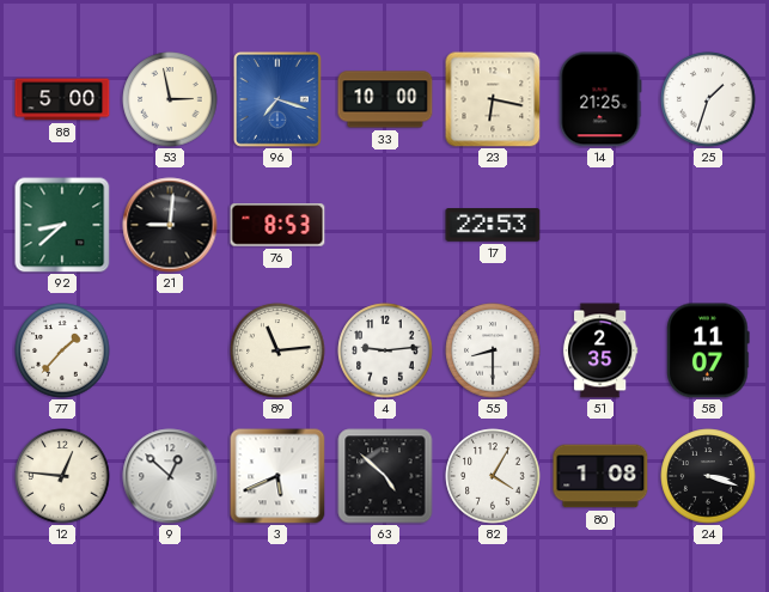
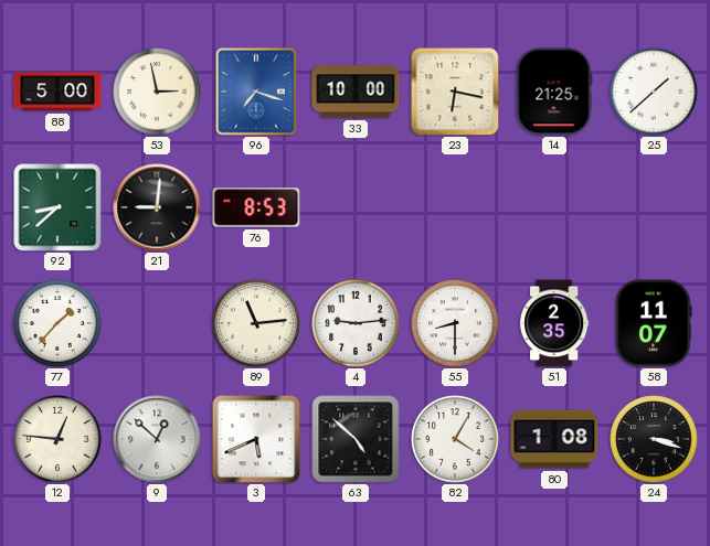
25: 1:33 -> 1:38 (654, 92)
17: 22:53 -> none (493, 226)
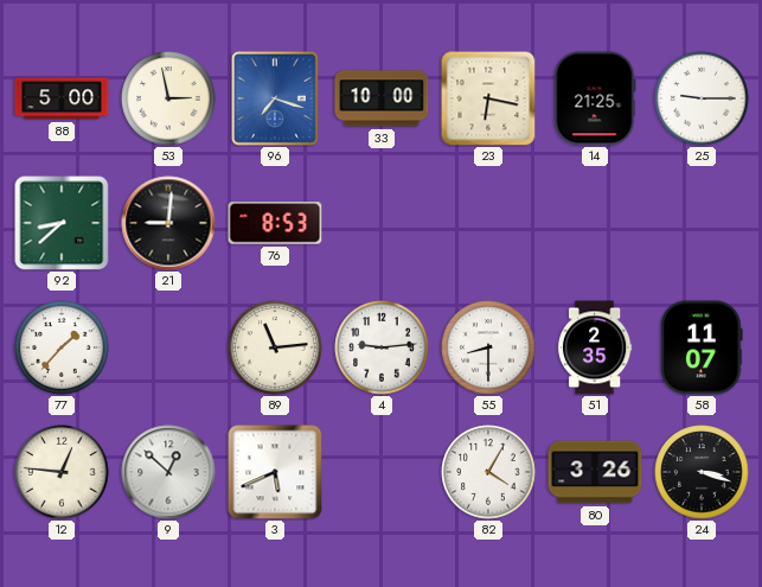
25: 1:38 -> 9:15 (702, 98)
63: 4:52 -> none (356, 439)
80: 1:08 -> 3:26 (595, 472)
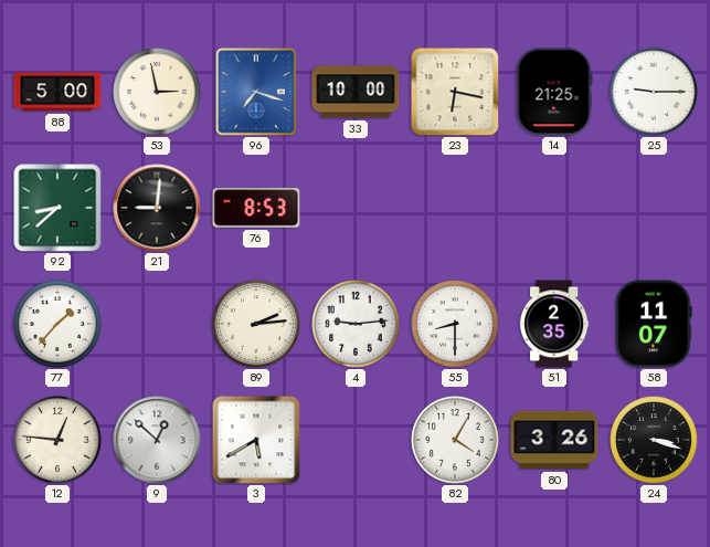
89: 11:14 -> 2:14 (256, 324)
3: 5:41 -> 5:40 (256, 440)
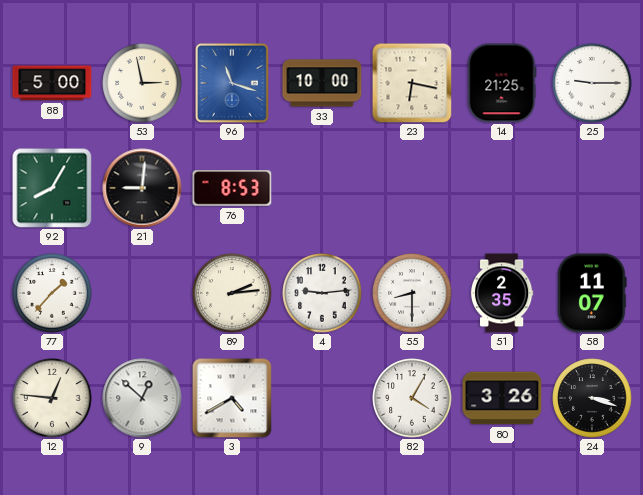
96: 7:18 -> 11:18 (232, 83)
92: 8:38 -> 8:05 (52, 188)
3: 5:40 -> 4:40 (232, 398)
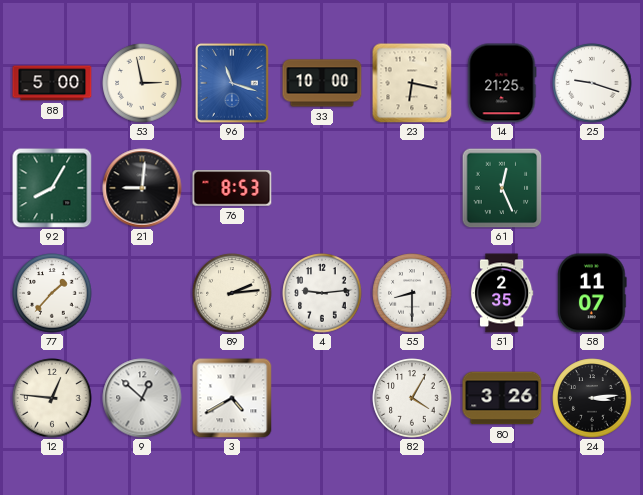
25: 9:15 -> 9:18 (592, 83)
61: none -> 12:26 (502, 188)
24: 3:18 -> 3:14 (592, 398)
